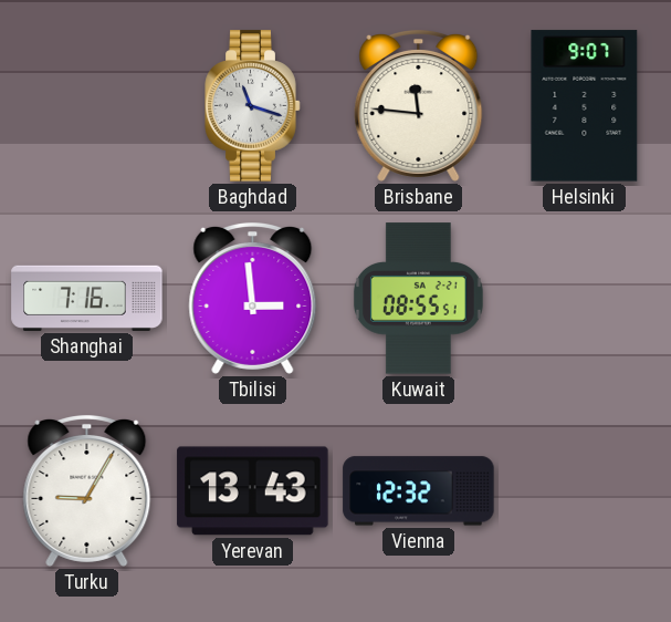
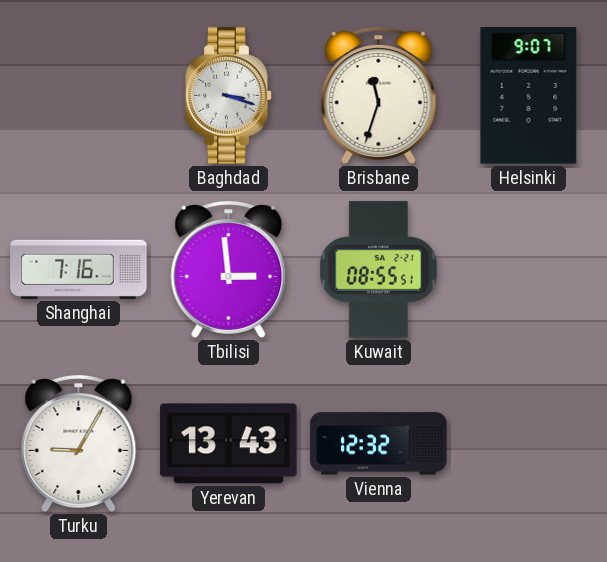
Baghdad: 11:18 -> 3:18 (229, 96)
Brisbane: 11:46 -> 11:33 (379, 95)
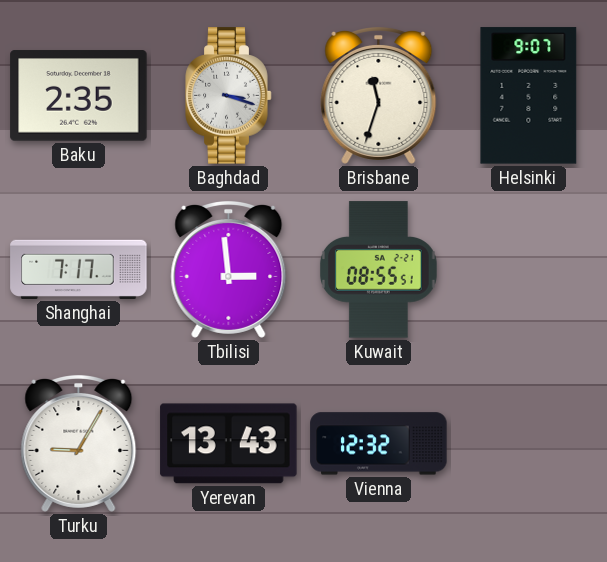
Baku: none -> 2:35 (79, 96)
Shanghai: 7:16 -> 7:17 (79, 269)
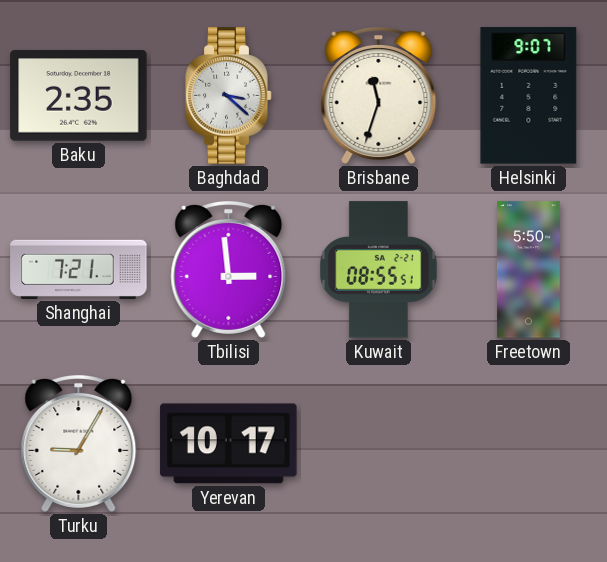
Baghdad: 3:18 -> 3:22 (229, 96)
Shanghai: 7:17 -> 7:21 (79, 269)
Freetown: none -> 5:50 (529, 270)
Yerevan: 13:43 -> 10:17 (229, 444)
Vienna: 12:32 -> none (379, 444)
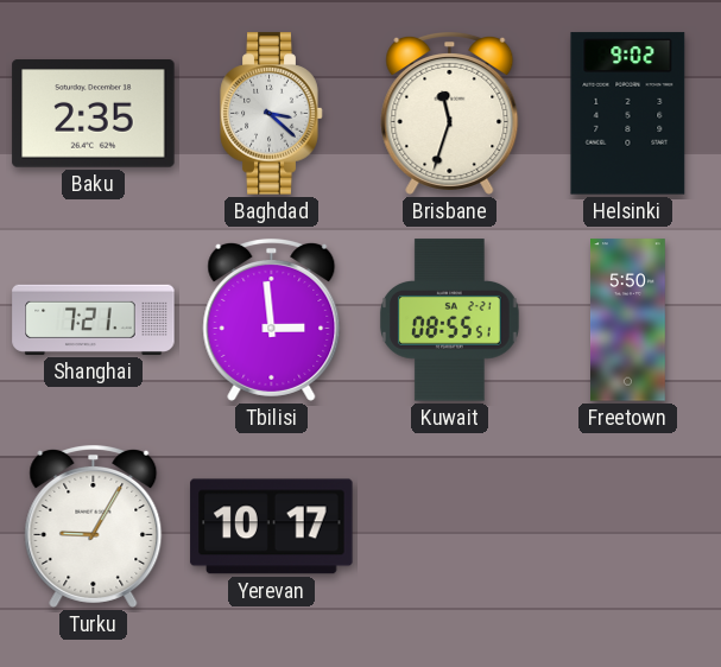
Helsinki: 9:07 -> 9:02 (628, 114)
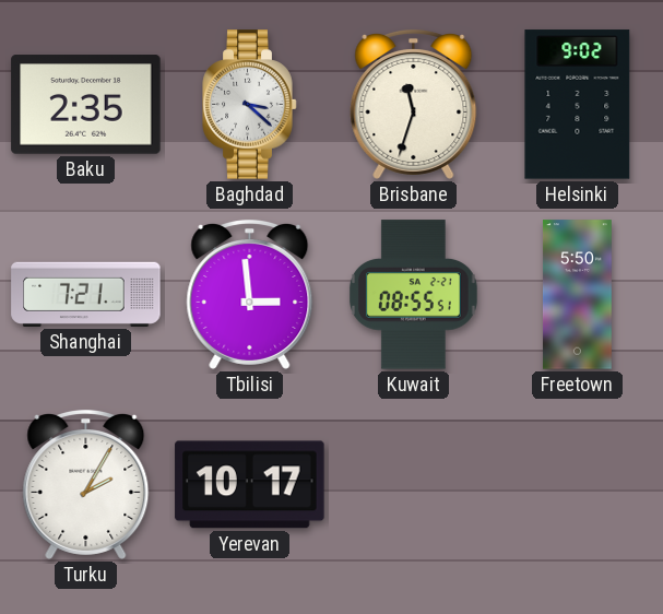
Turku: 9:05 -> 2:05 (86, 484)
